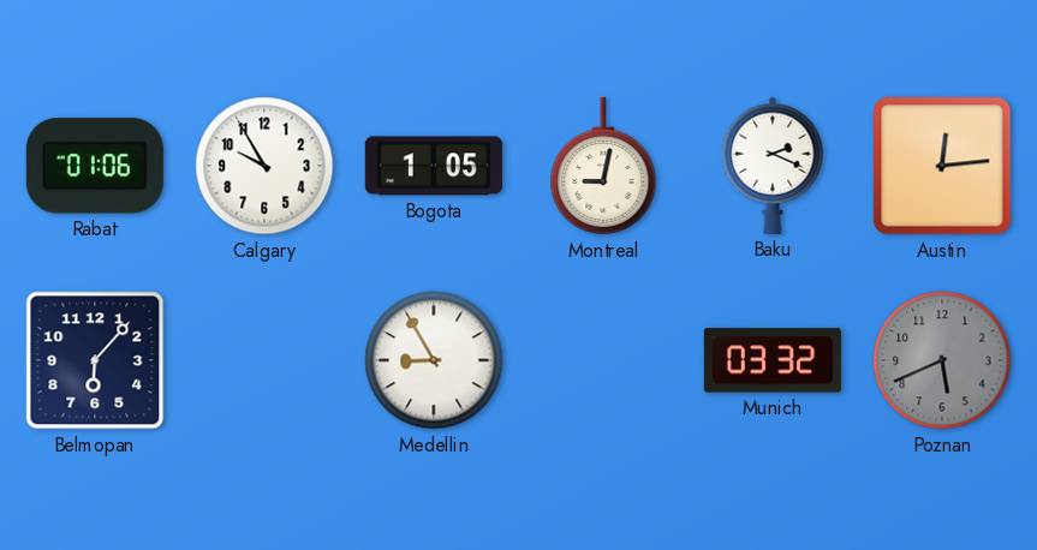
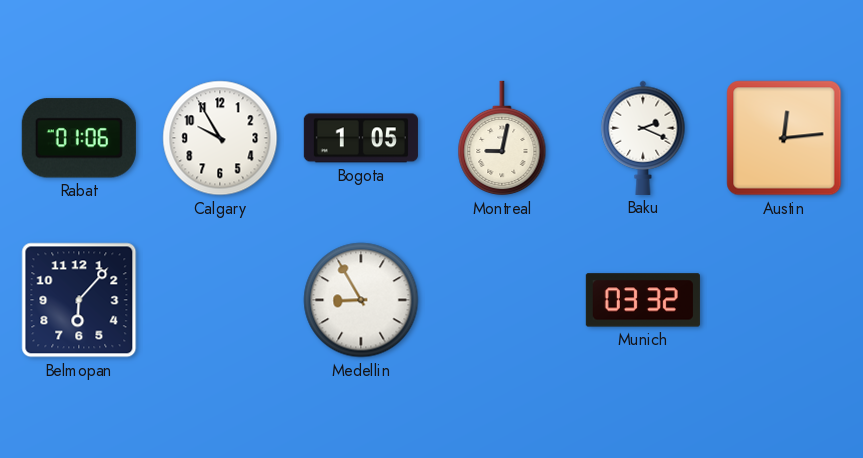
Poznan: 5:41 -> none (942, 360)
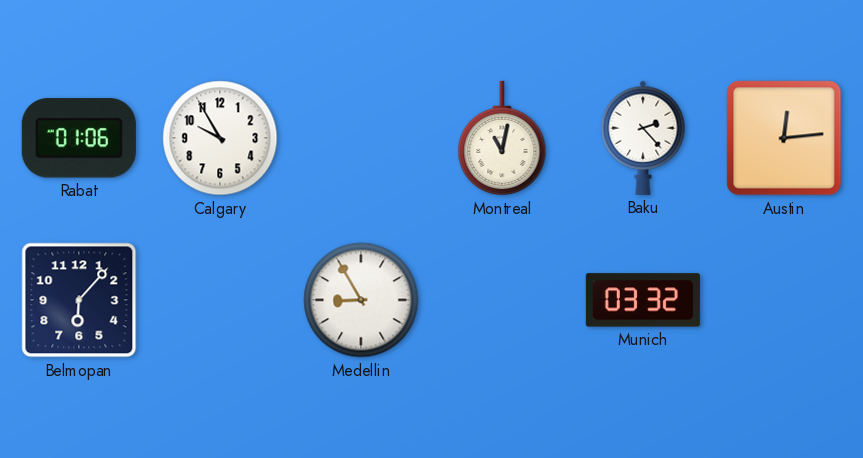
Bogota: 1:05 -> none (361, 138)
Montreal: 9:02 -> 11:02 (502, 138)
Baku: 2:19 -> 2:23 (643, 138)
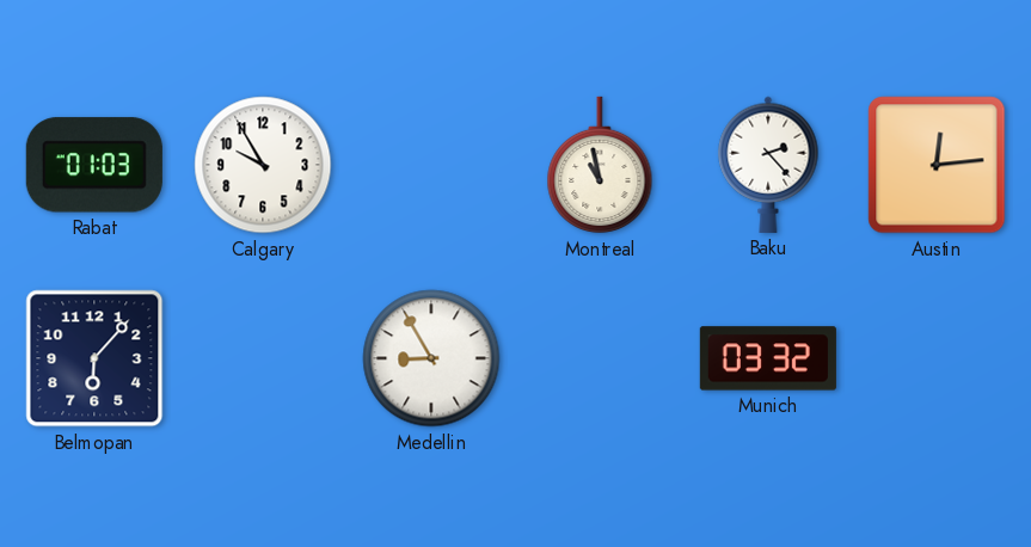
Rabat: 01:06 -> 01:03 (94, 165)
Montreal: 11:02 -> 10:58 (600, 165)
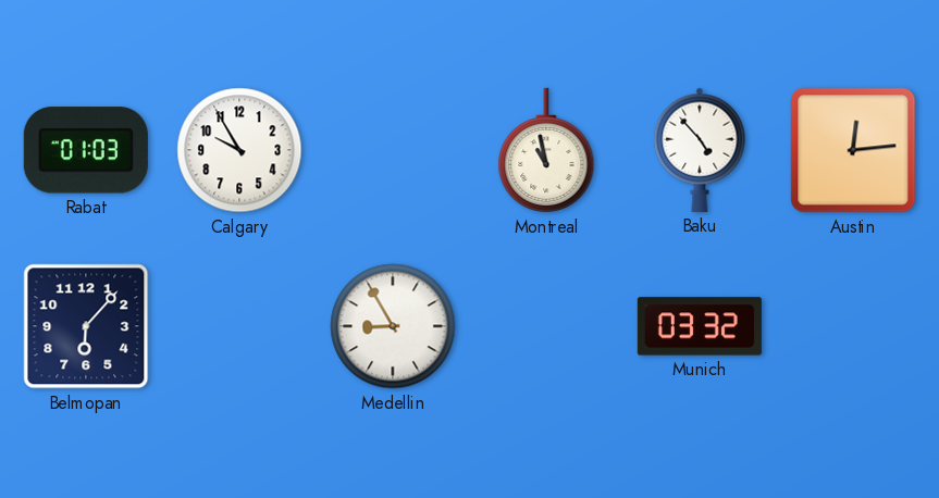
Baku: 2:23 -> 4:53 (700, 150)
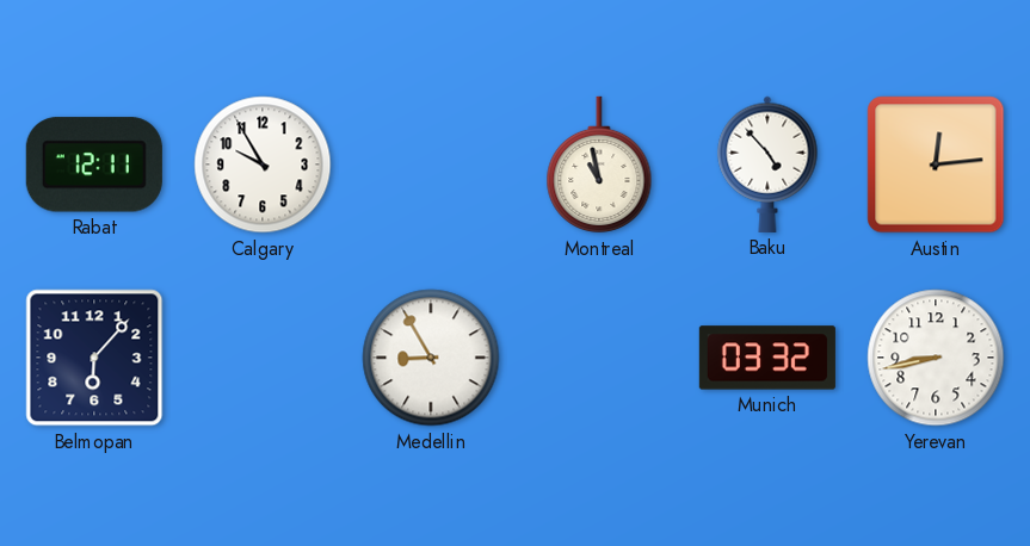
Rabat: 01:03 -> 12:11 (94, 165)
Yerevan: none -> 8:43 (936, 358)
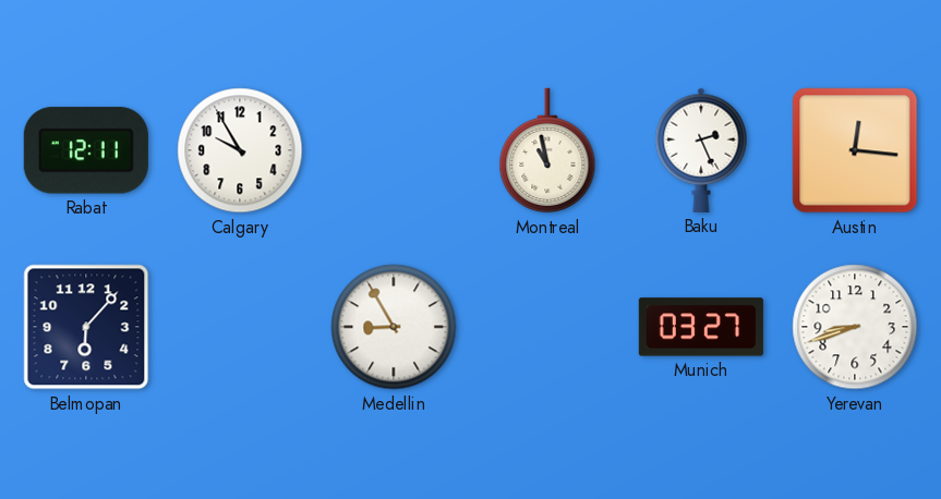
Baku: 4:53 -> 2:26 (701, 150)
Austin: 12:14 -> 12:16 (855, 150)
Munich: 03:32 -> 03:27 (701, 327)
Yerevan: 8:43 -> 8:42 (855, 327)
